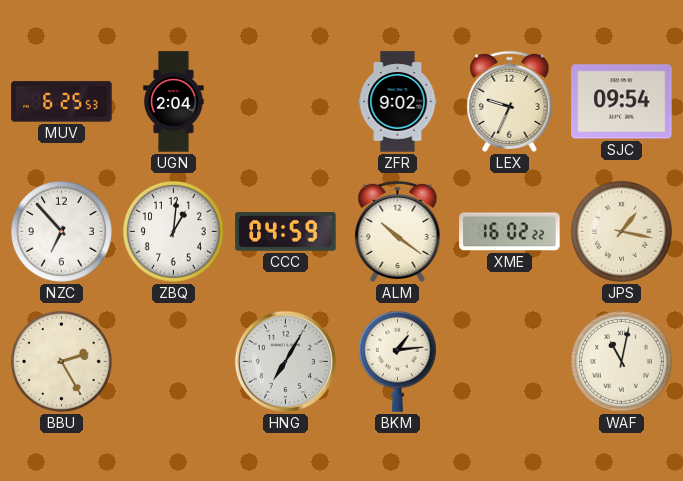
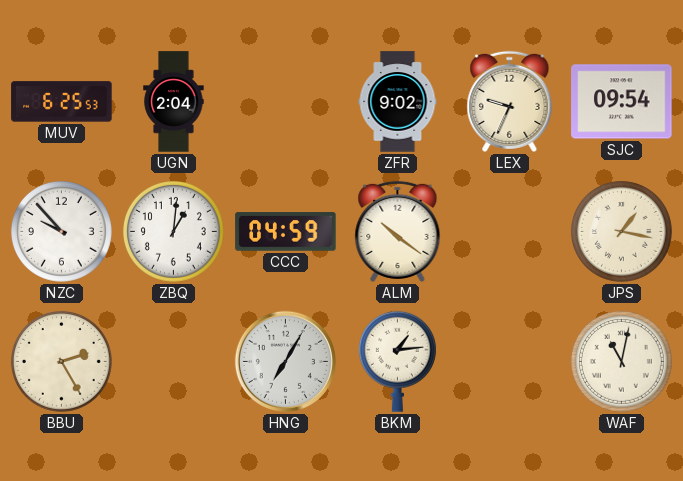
NZC: 6:53 -> 9:53 (61, 231)
XME: 16:02 -> none (510, 232)
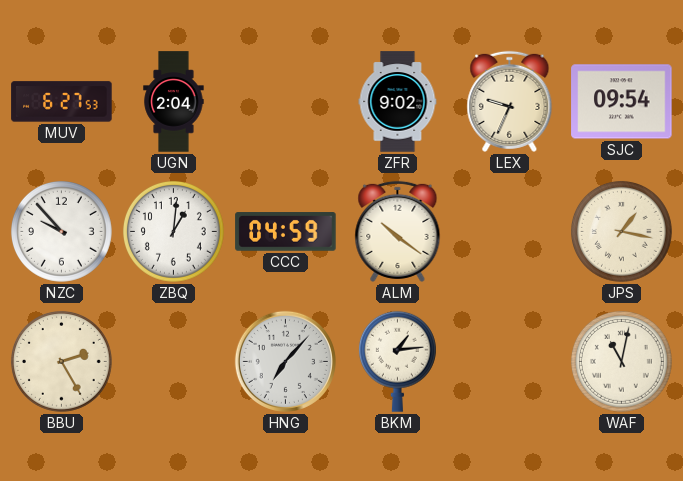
MUV: 6:25 -> 6:27 (62, 102)
HNG: 7:05 -> 7:07 (285, 361)
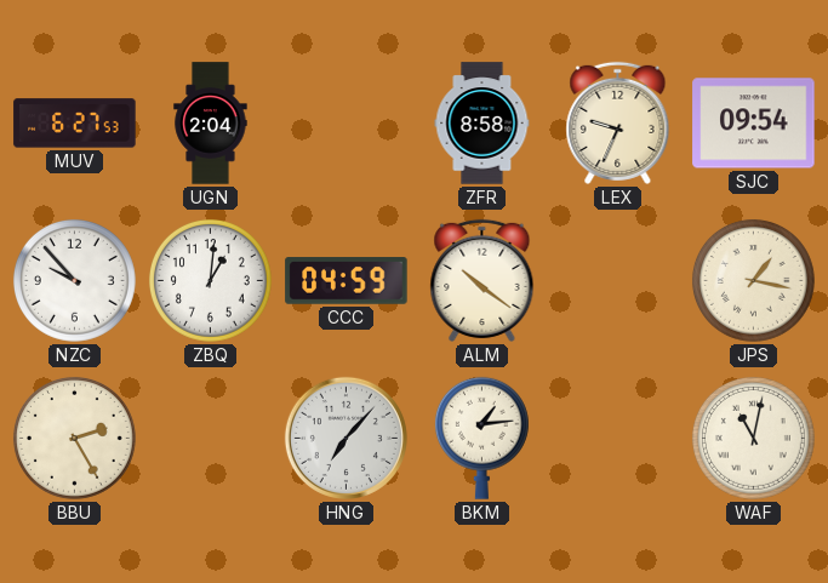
ZFR: 9:02 -> 8:58 (482, 124)
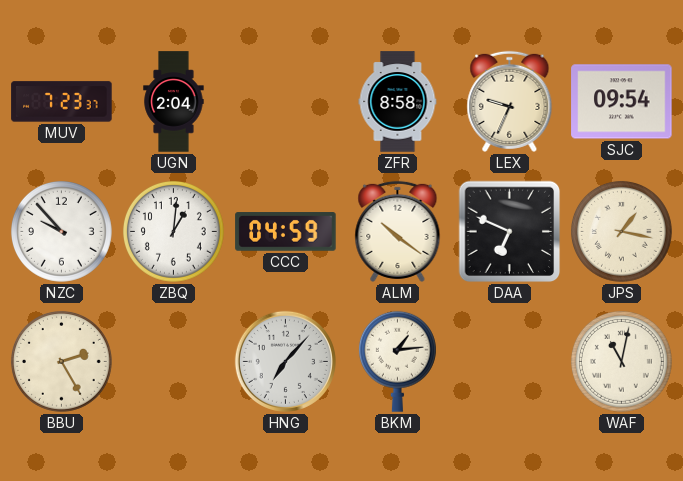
MUV: 6:27 -> 7:23 (62, 102)
DAA: none -> 6:49 (510, 232)
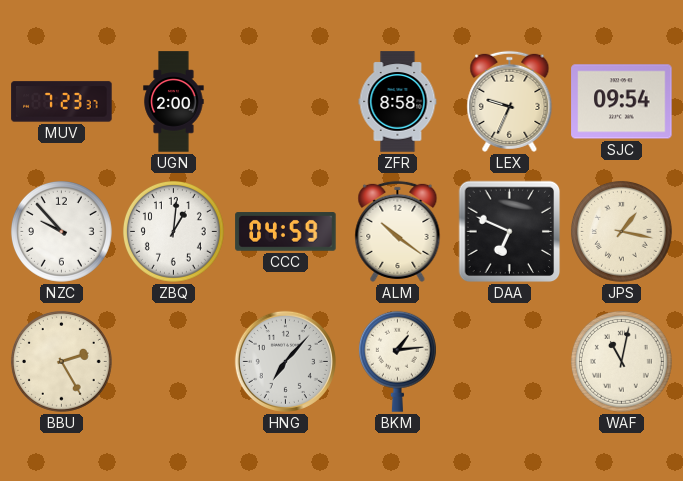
UGN: 2:04 -> 2:00 (174, 102)
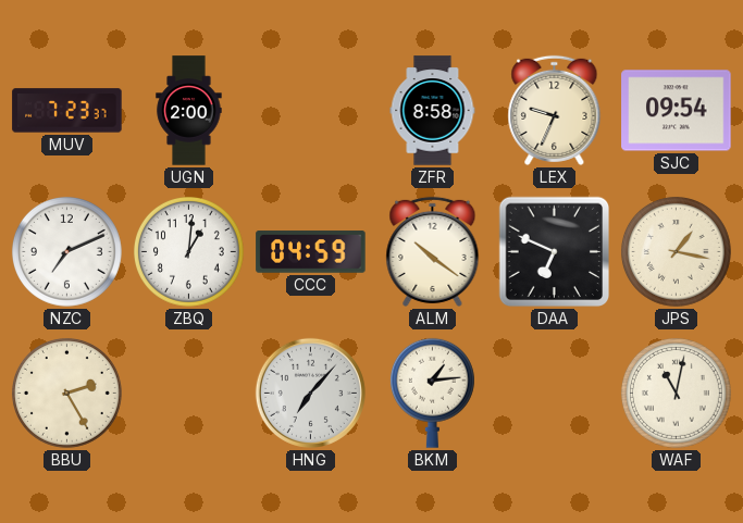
NZC: 9:53 -> 7:11 (66, 251)
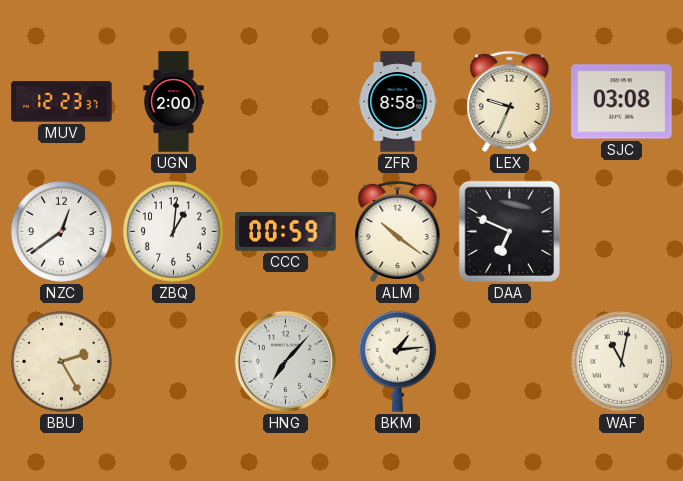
MUV: 7:23 -> 12:23 (62, 102)
SJC: 09:54 -> 03:08 (622, 102)
NZC: 7:11 -> 12:39 (61, 231)
CCC: 04:59 -> 00:59 (286, 232)
JPS: 1:17 -> none (676, 251)
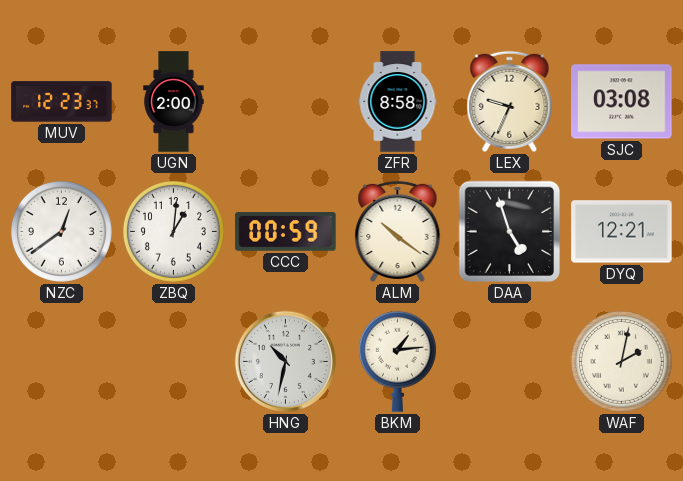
DAA: 6:49 -> 4:57 (510, 232)
DYQ: none -> 12:21 (622, 232)
BBU: 2:25 -> none (61, 361)
HNG: 7:07 -> 10:32 (285, 361)
WAF: 11:02 -> 2:02 (621, 361)
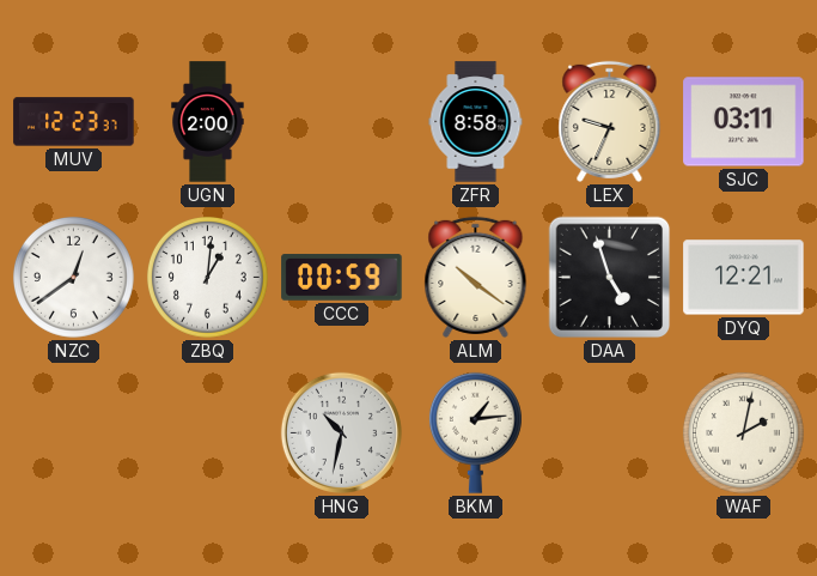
SJC: 03:08 -> 03:11 (744, 122)
